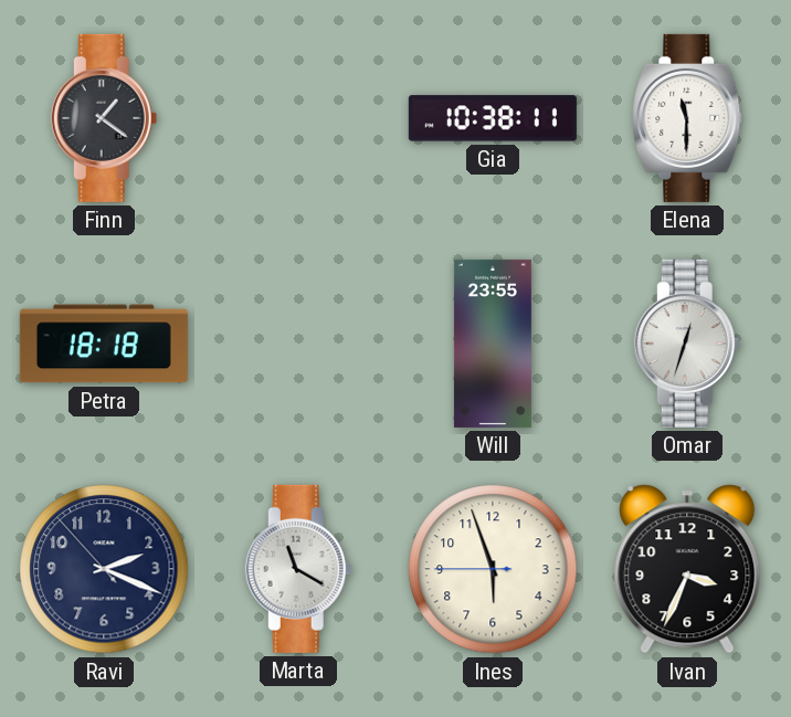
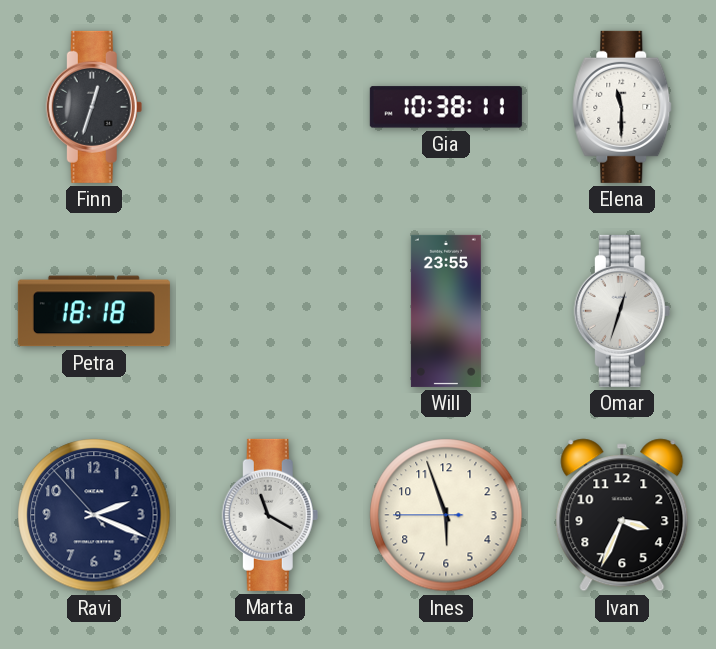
Finn: 1:21 -> 12:33 (94, 107)
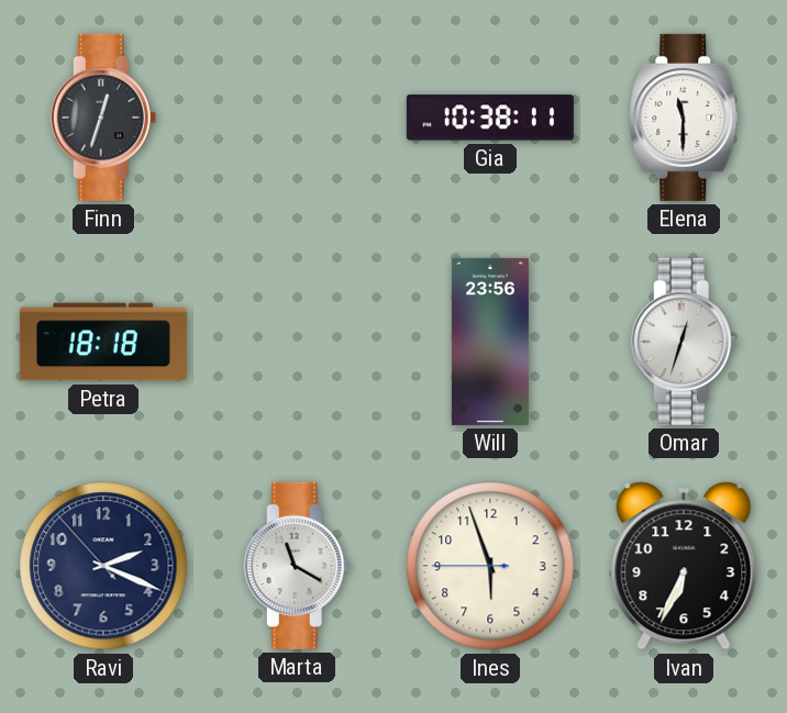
Will: 23:55 -> 23:56 (490, 342)
Ivan: 3:34 -> 6:34 (684, 566)
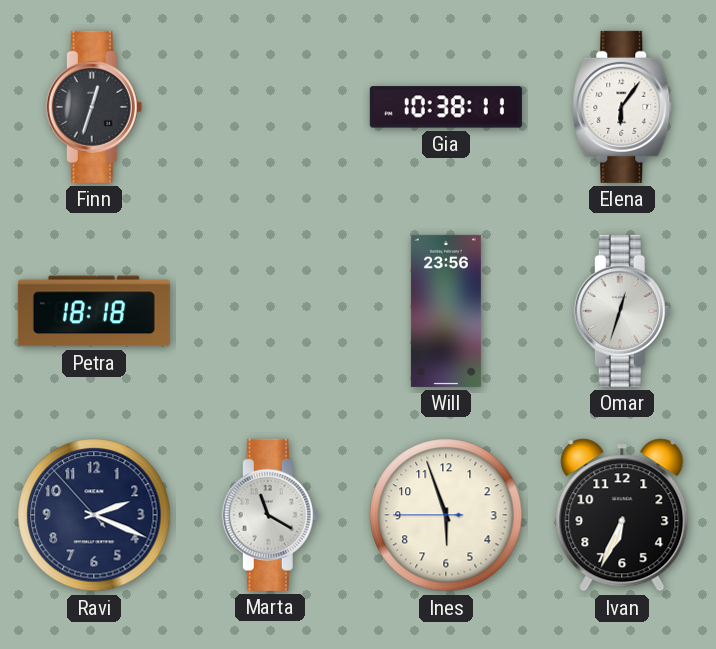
Elena: 11:30 -> 6:06 (622, 107)
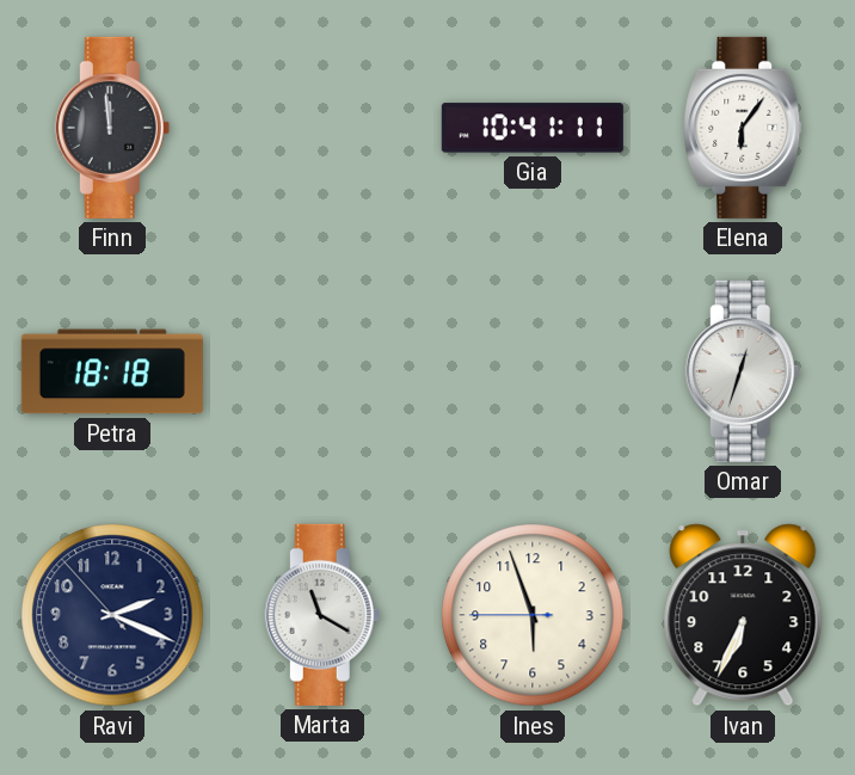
Finn: 12:33 -> 11:59 (112, 128)
Gia: 10:38 -> 10:41 (533, 128)
Will: 23:56 -> none (446, 311)
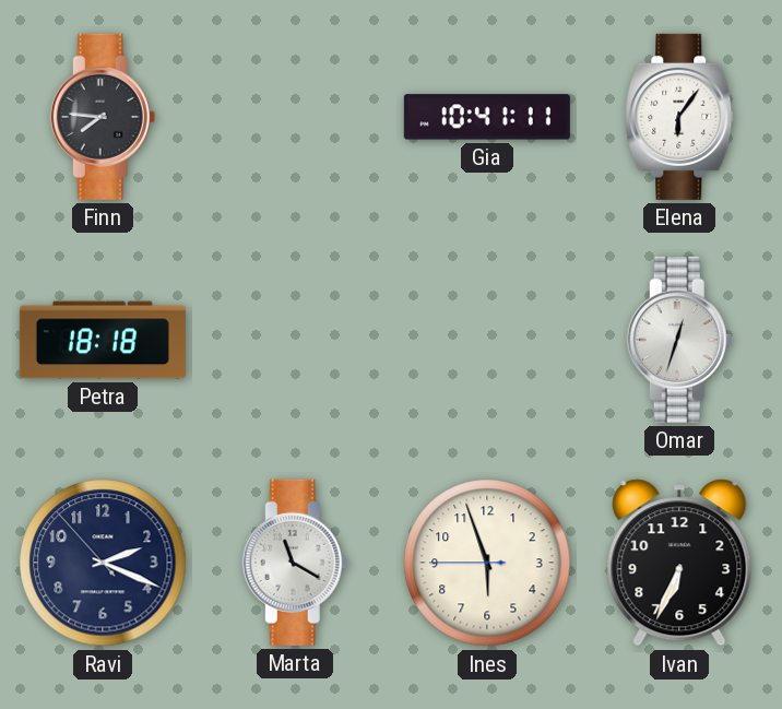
Finn: 11:59 -> 7:46 (103, 117)
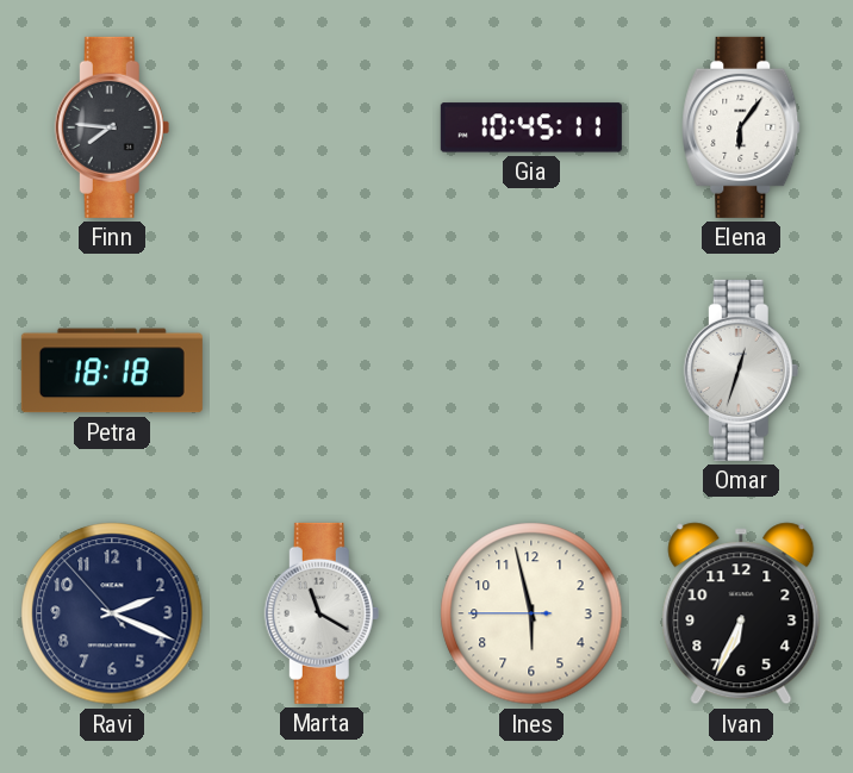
Gia: 10:41 -> 10:45 (531, 127)
Ines: 5:56 -> 5:57 (531, 613)
